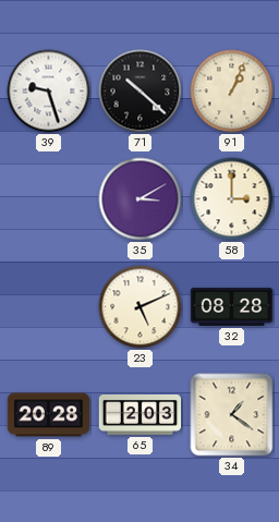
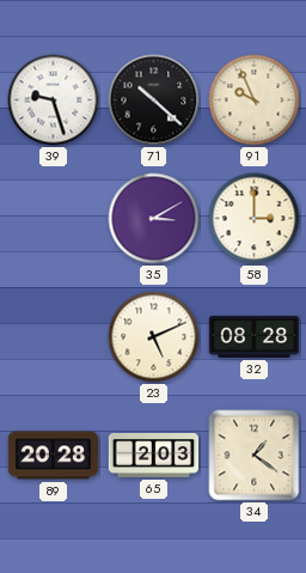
91: 1:04 -> 9:56 (255, 100)
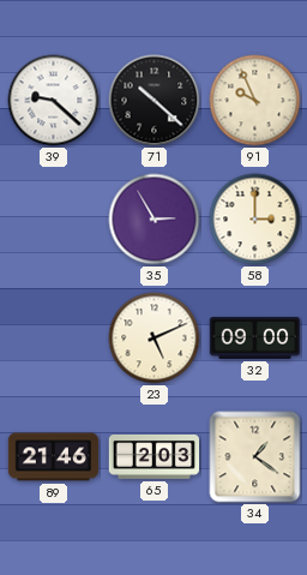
39: 9:27 -> 9:22 (54, 101)
35: 3:10 -> 2:55 (155, 220)
32: 08:28 -> 09:00 (255, 337)
89: 20:28 -> 21:46 (54, 457)
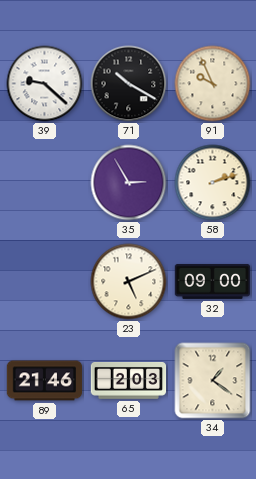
71: 10:22 -> 10:20 (129, 84)
58: 3:00 -> 2:12 (213, 183)
